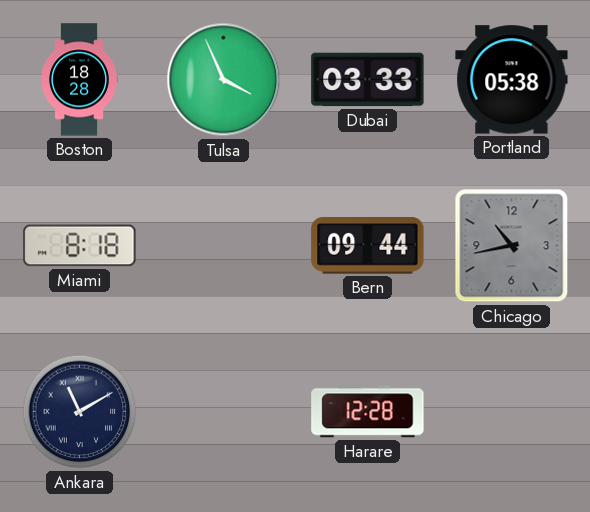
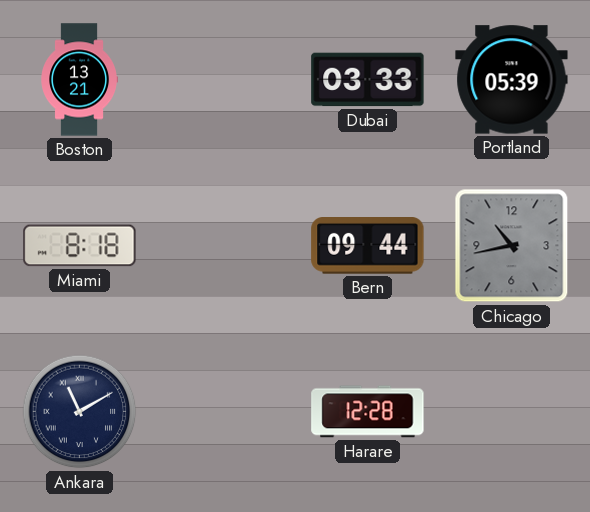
Boston: 18:28 -> 13:21 (79, 80)
Tulsa: 3:56 -> none (224, 80)
Portland: 05:38 -> 05:39 (512, 80)
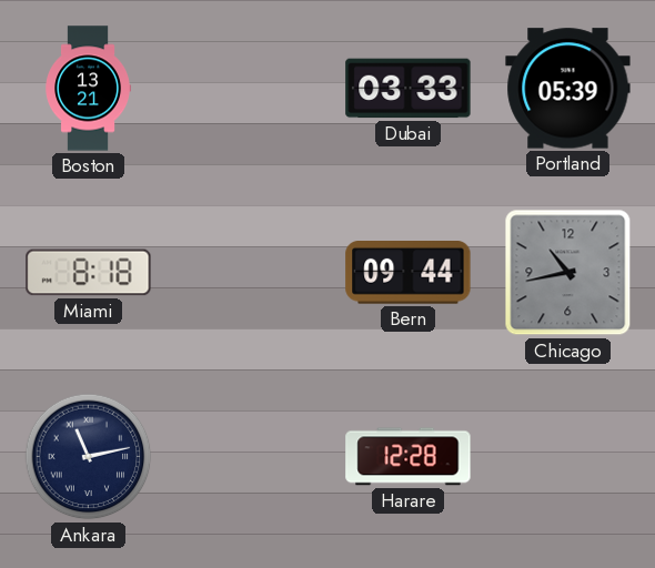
Ankara: 11:10 -> 11:13 (89, 457)
